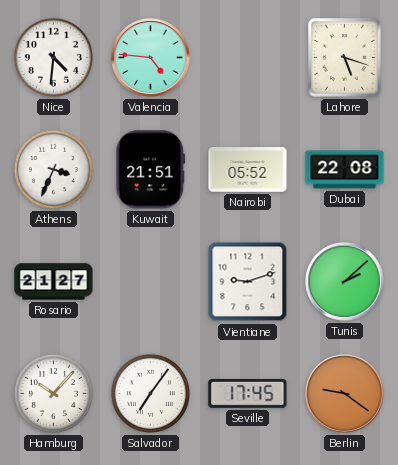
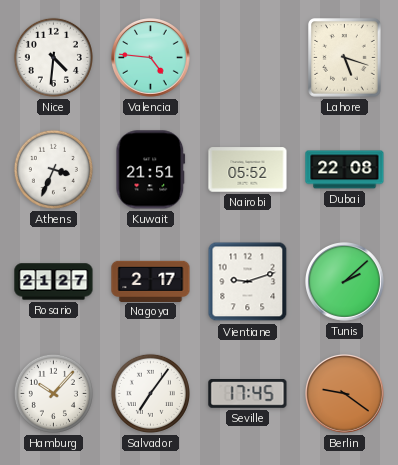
Nagoya: none -> 2:17 (151, 281)
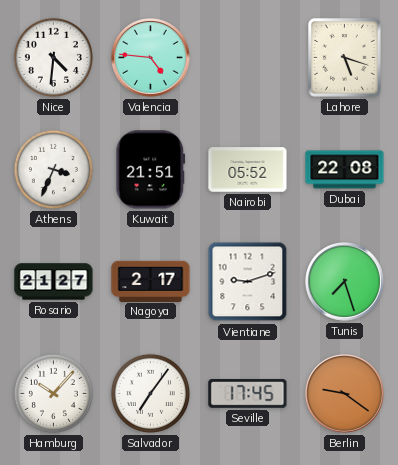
Tunis: 2:08 -> 7:27 (345, 282)
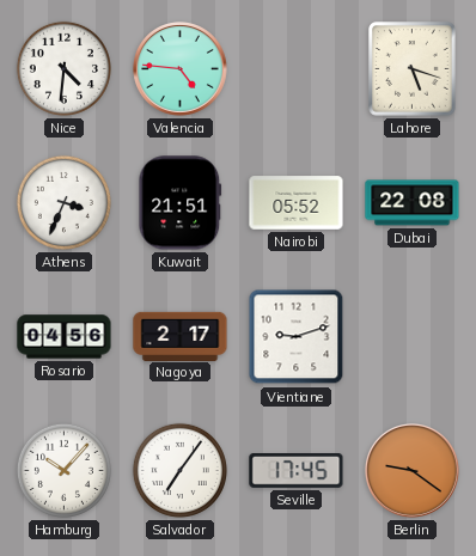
Rosario: 21:27 -> 04:56 (65, 337)
Tunis: 7:27 -> none (345, 282)
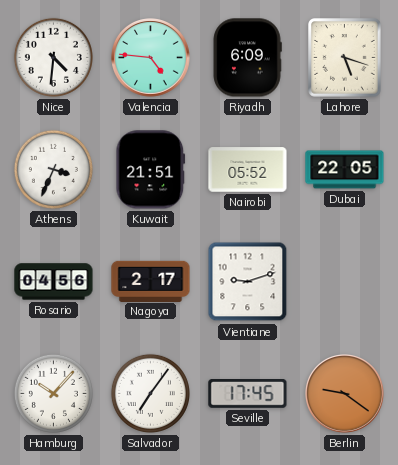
Riyadh: none -> 6:09 (247, 58)
Dubai: 22:08 -> 22:05 (345, 170)
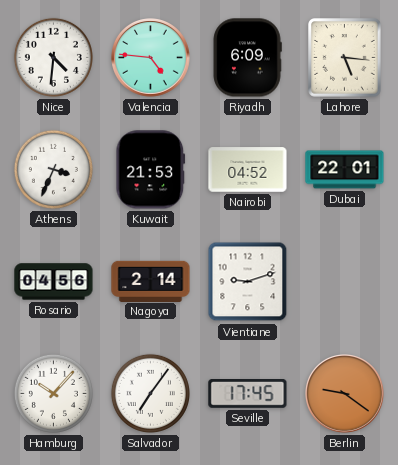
Lahore: 5:18 -> 5:16 (345, 58)
Kuwait: 21:51 -> 21:53 (151, 170)
Nairobi: 05:52 -> 04:52 (248, 170)
Dubai: 22:05 -> 22:01 (345, 170)
Nagoya: 2:17 -> 2:14 (151, 281)
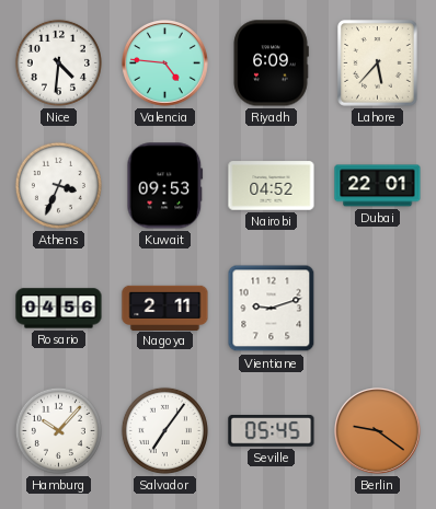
Lahore: 5:16 -> 5:37 (378, 63)
Kuwait: 21:53 -> 09:53 (165, 186)
Nagoya: 2:14 -> 2:11 (165, 308)
Seville: 17:45 -> 05:45 (272, 431)
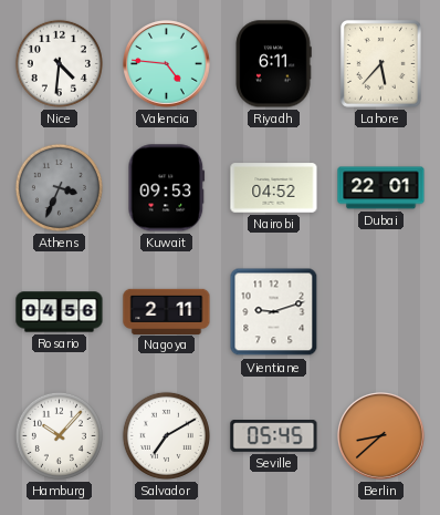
Riyadh: 6:09 -> 6:11 (273, 64)
Athens dial: white -> grey (59, 187)
Salvador: 7:06 -> 7:10 (166, 435)
Berlin: 9:21 -> 8:38 (381, 436)
